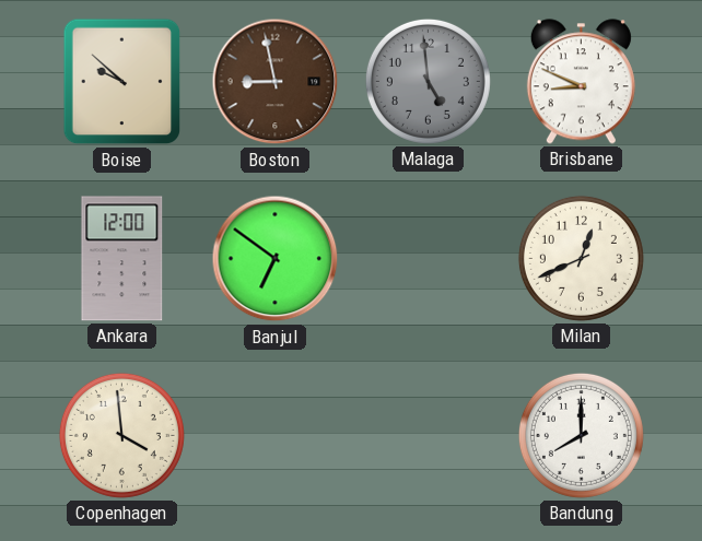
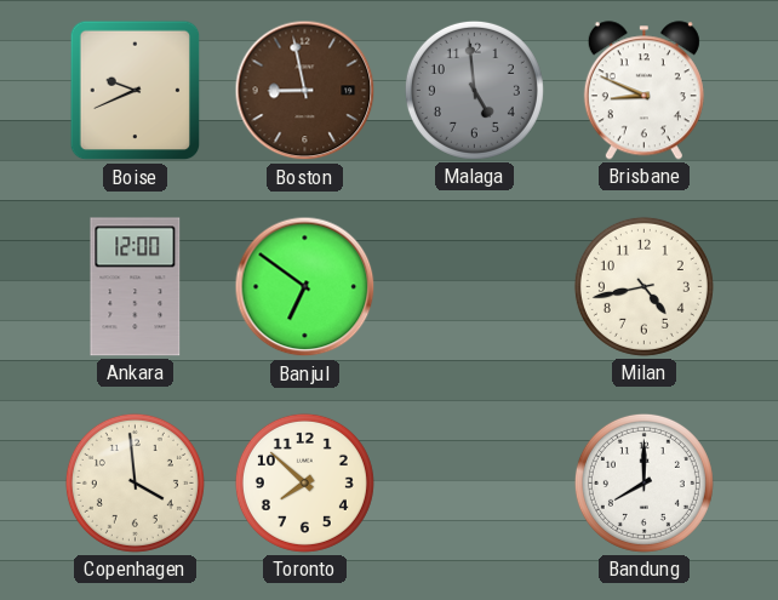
Boise: 9:52 -> 9:41 (136, 91)
Milan: 12:41 -> 4:43 (643, 286)
Toronto: none -> 7:52 (304, 482)
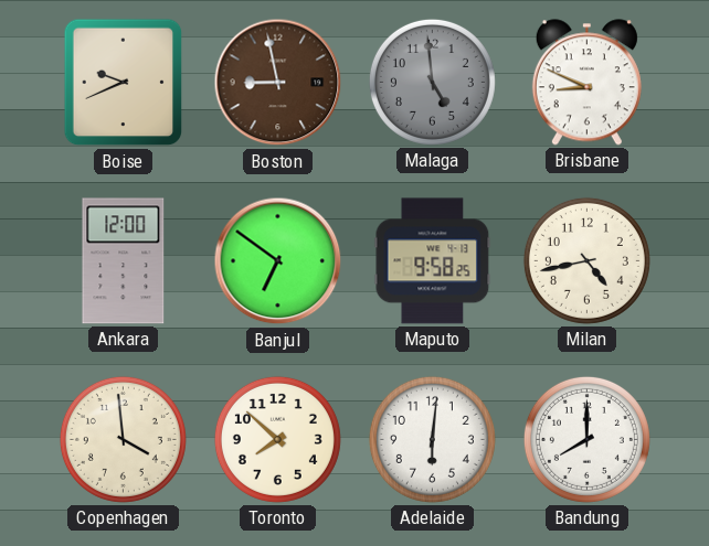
Maputo: none -> 9:58 (433, 261)
Adelaide: none -> 6:01 (432, 439)
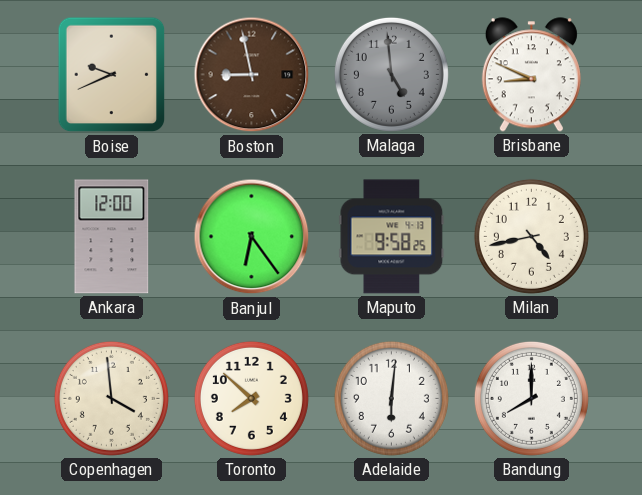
Banjul: 6:51 -> 6:24 (252, 237)
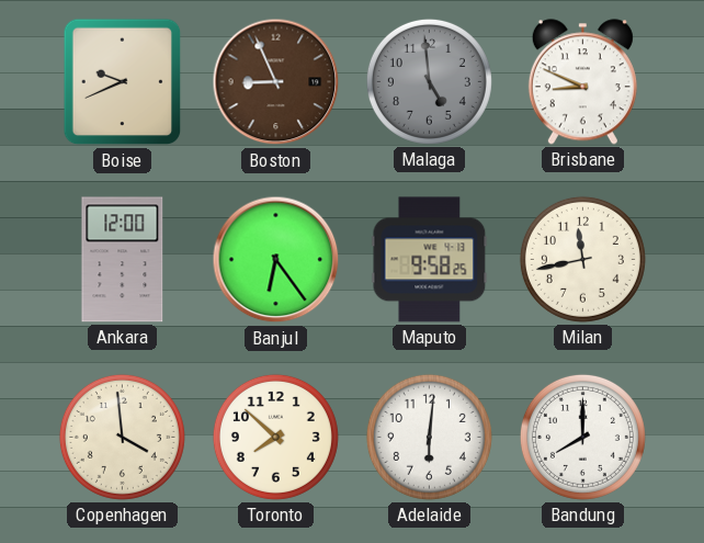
Boston: 8:58 -> 8:56 (276, 82)
Milan: 4:43 -> 11:43 (582, 259)
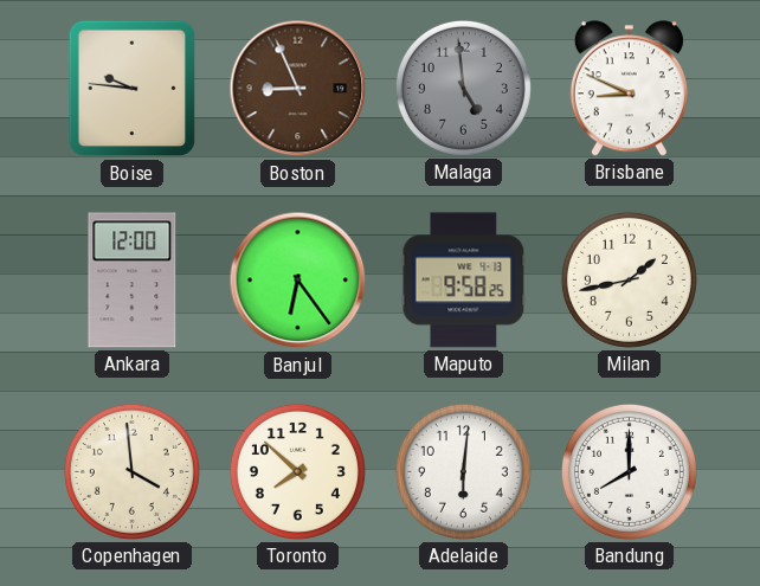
Boise: 9:41 -> 9:46 (133, 89)
Milan: 11:43 -> 1:43 (629, 279)
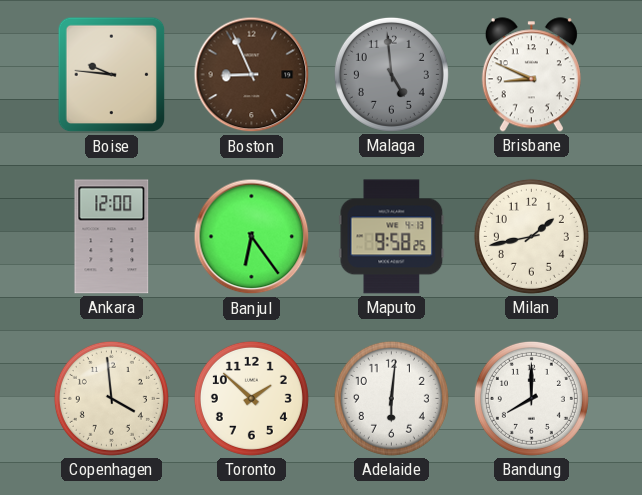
Toronto: 7:52 -> 1:52 (251, 398)
